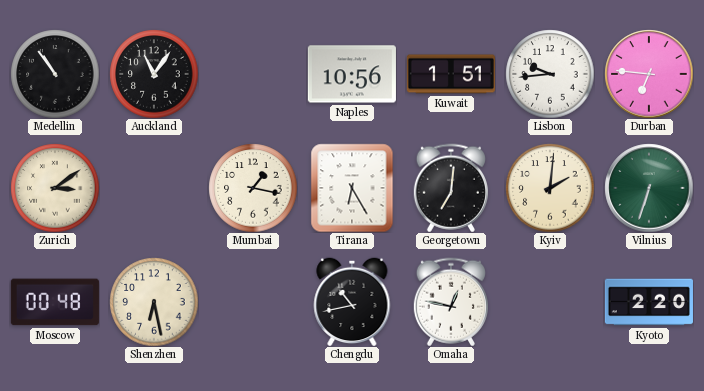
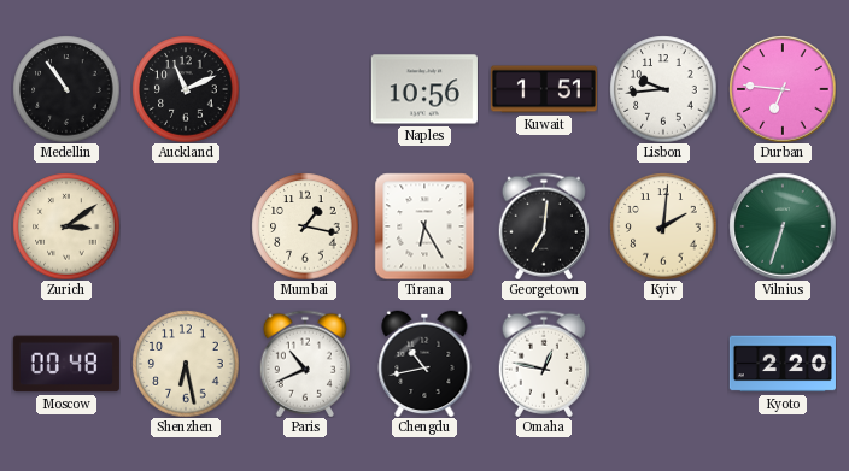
Auckland: 11:06 -> 11:11 (186, 89)
Paris: none -> 10:41 (305, 364)
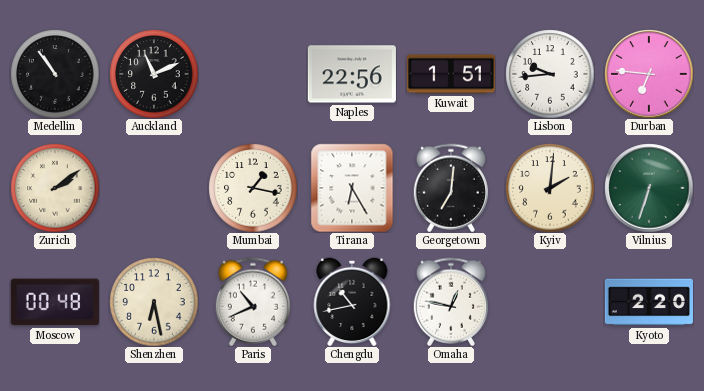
Naples: 10:56 -> 22:56 (352, 74)
Zurich: 3:09 -> 2:09 (55, 188)
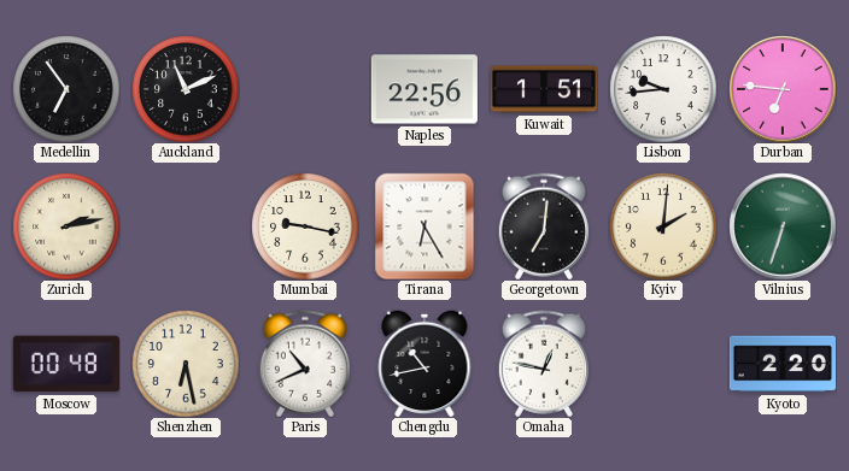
Medellin: 10:54 -> 6:54 (66, 89)
Zurich: 2:09 -> 2:13 (66, 226)
Mumbai: 1:17 -> 9:17 (305, 226)
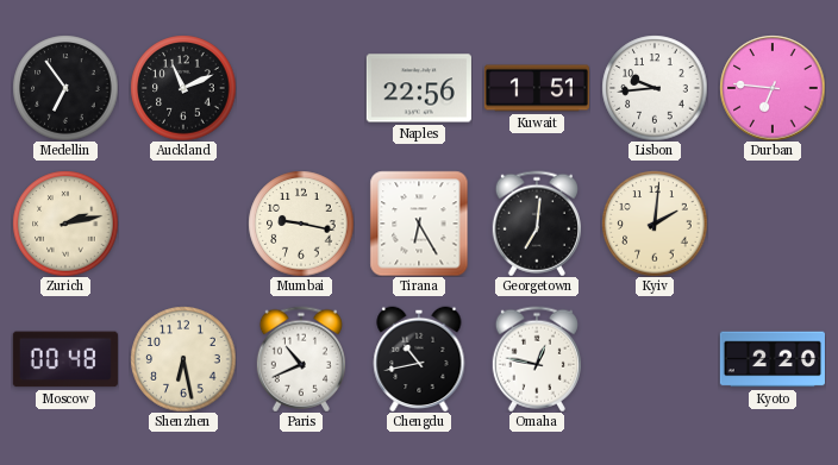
Vilnius: 6:33 -> none (783, 226)
